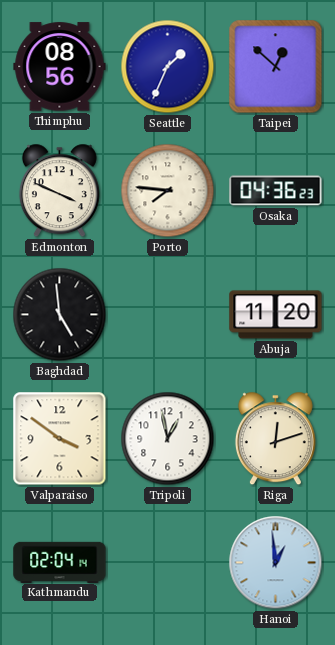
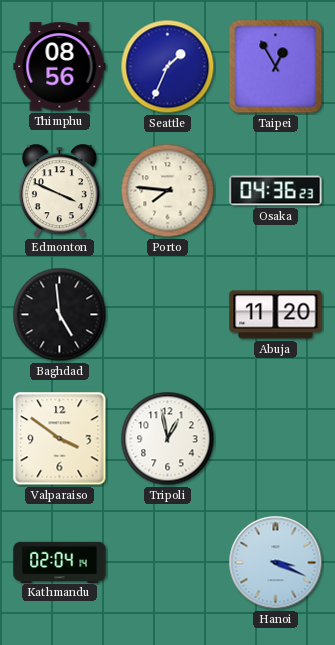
Taipei: 12:52 -> 12:55 (276, 67)
Riga: 12:12 -> none (275, 439)
Hanoi: 12:59 -> 3:19 (276, 563)
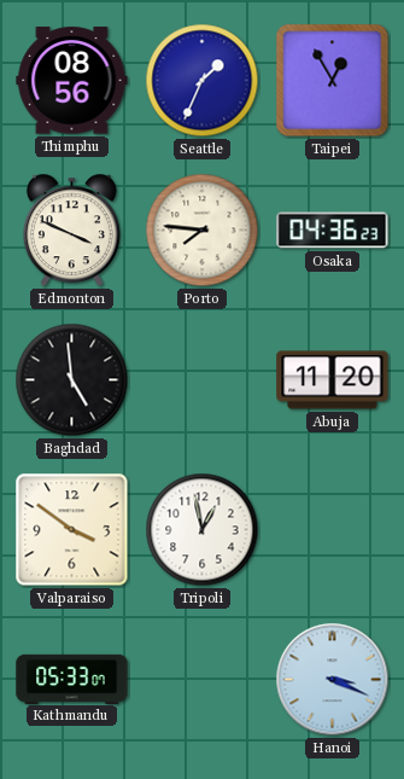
Kathmandu: 02:04 -> 05:33 (72, 679)
